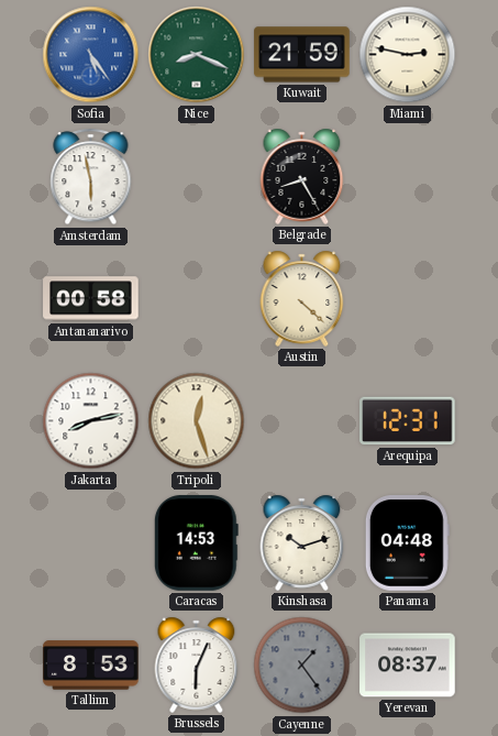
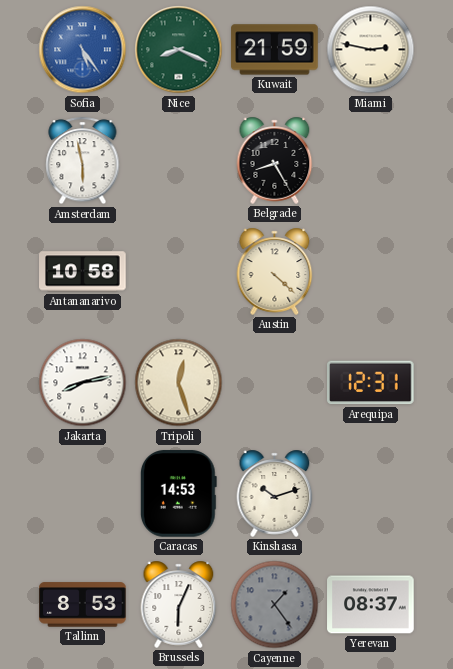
Antananarivo: 00:58 -> 10:58 (83, 272)
Panama: 04:48 -> none (407, 543)
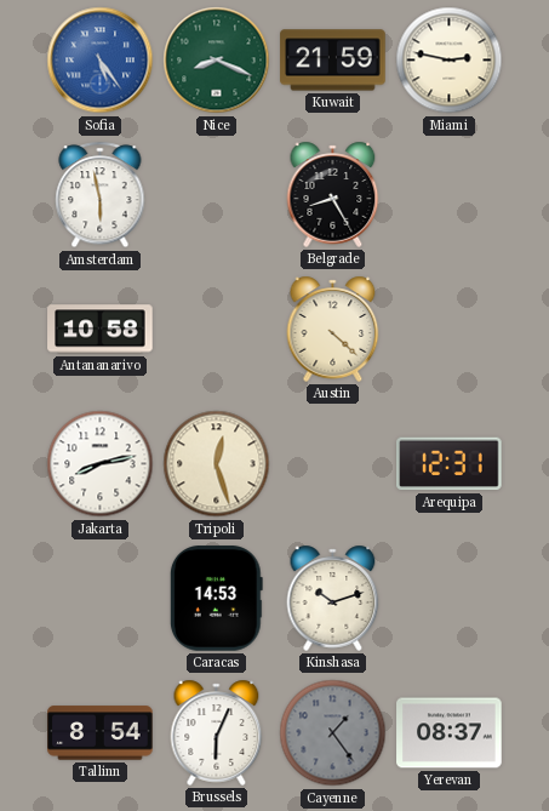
Tallinn: 8:53 -> 8:54 (101, 733)
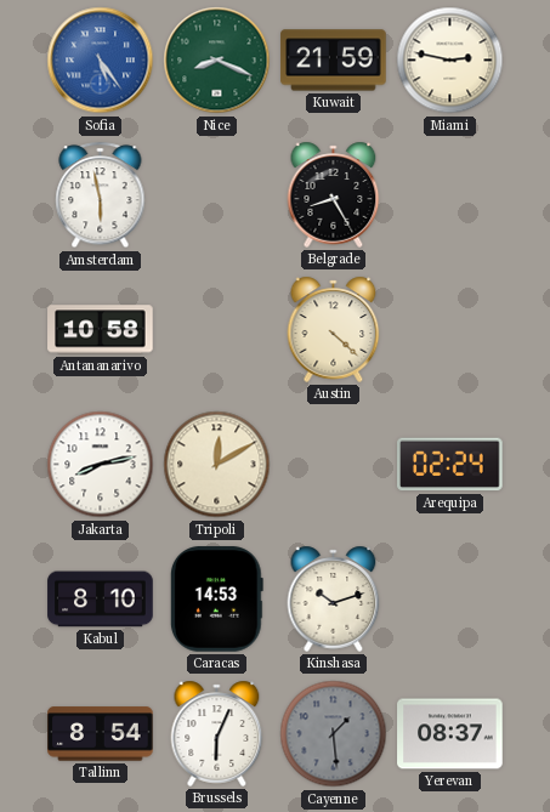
Tripoli: 12:27 -> 12:10 (217, 465)
Arequipa: 12:31 -> 02:24 (450, 465)
Kabul: none -> 8:10 (101, 600)
Cayenne: 1:24 -> 1:29 (334, 734)
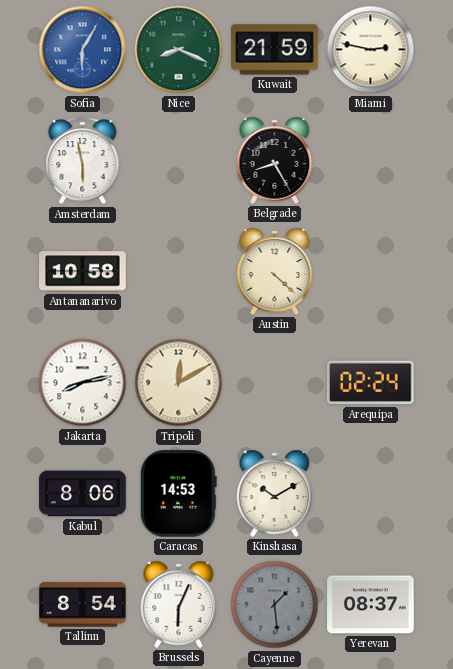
Sofia: 5:24 -> 6:05 (83, 50)
Kabul: 8:10 -> 8:06 (83, 494)
Kinshasa: 10:12 -> 10:10 (275, 493)
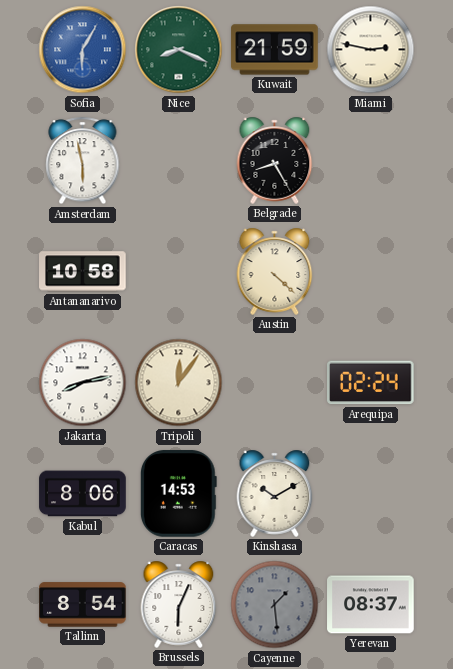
Tripoli: 12:10 -> 12:06 (179, 383)
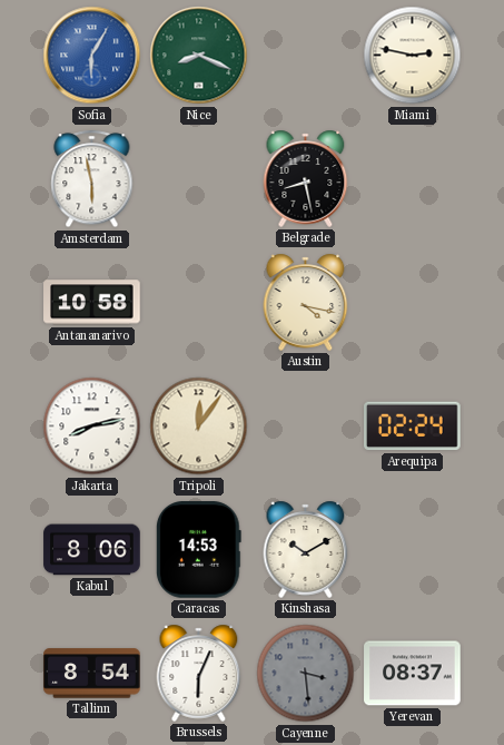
Kuwait: 21:59 -> none (275, 50)
Belgrade: 8:25 -> 8:28 (306, 178)
Austin: 4:22 -> 4:17 (306, 302)
Cayenne: 1:29 -> 3:29 (306, 674)
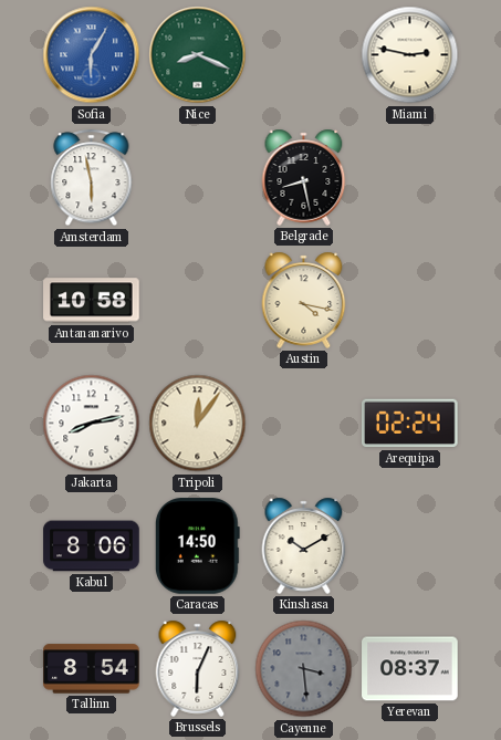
Caracas: 14:53 -> 14:50 (197, 546)
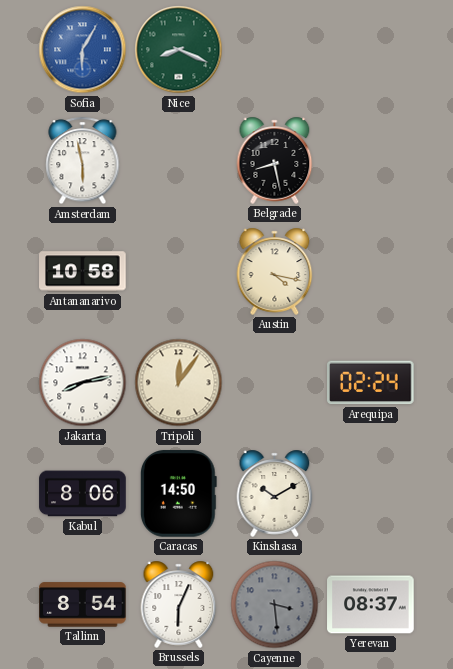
Miami: 2:47 -> none (410, 55)
